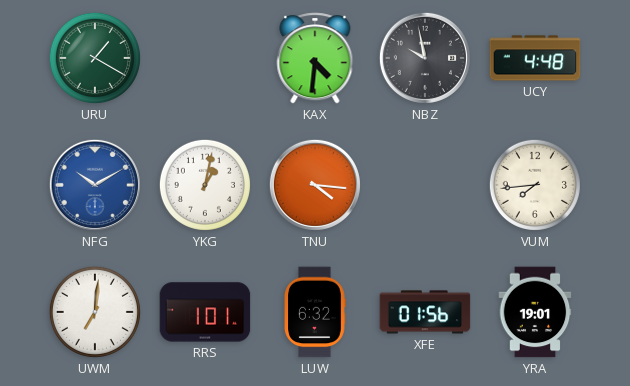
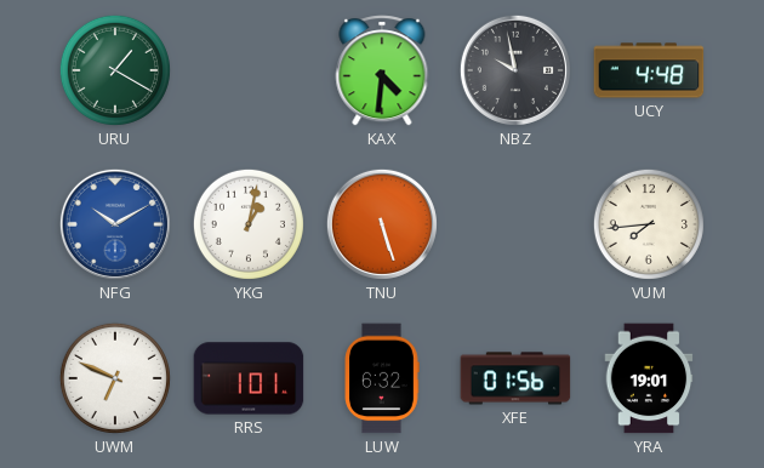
TNU: 4:16 -> 5:27 (382, 224)
UWM: 7:01 -> 6:49 (115, 378)
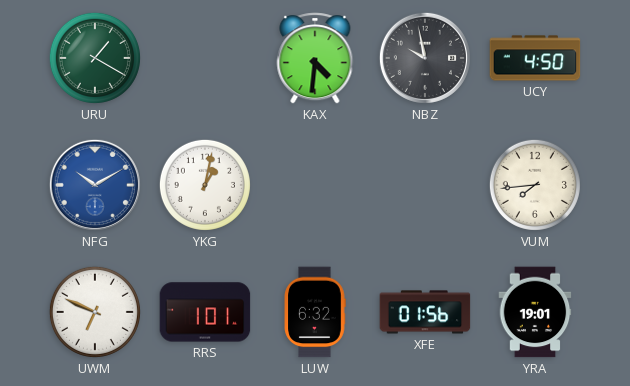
UCY: 4:48 -> 4:50 (535, 58)
TNU: 5:27 -> none (382, 224)
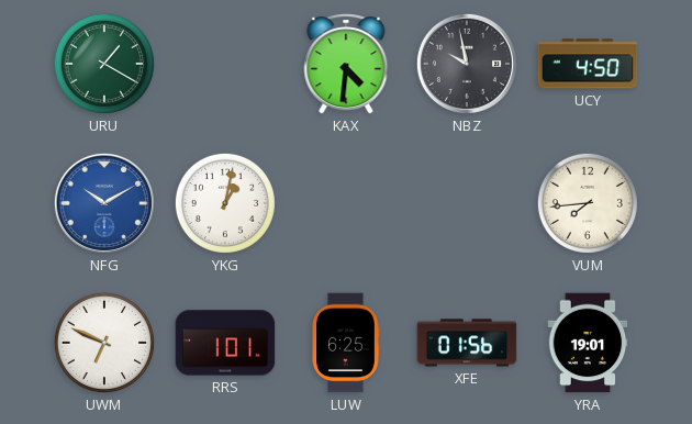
LUW: 6:32 -> 6:25 (346, 343)
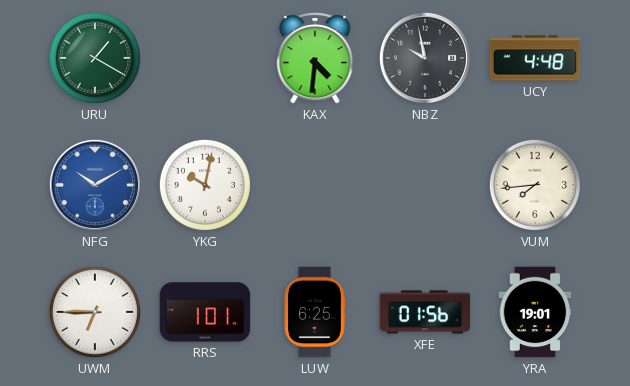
UCY: 4:50 -> 4:48 (535, 58)
YKG: 1:02 -> 10:02 (205, 185)
UWM: 6:49 -> 6:45 (95, 312)
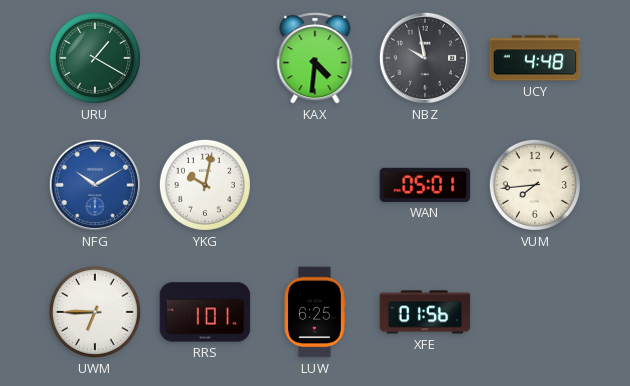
WAN: none -> 05:01 (425, 185)
YRA: 19:01 -> none (535, 312)
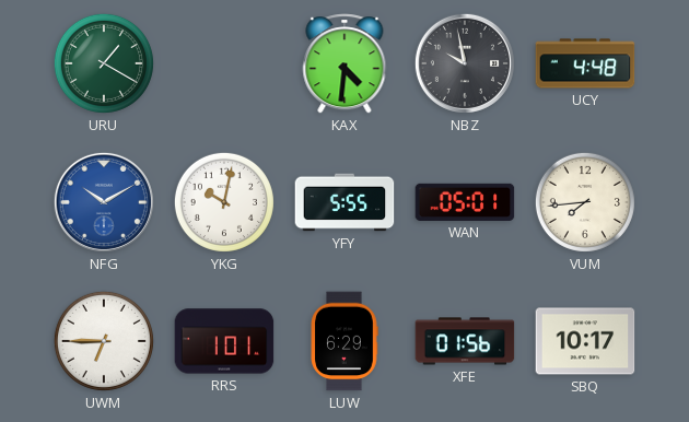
YFY: none -> 5:55 (344, 202)
LUW: 6:25 -> 6:29 (344, 341)
SBQ: none -> 10:17 (585, 341)
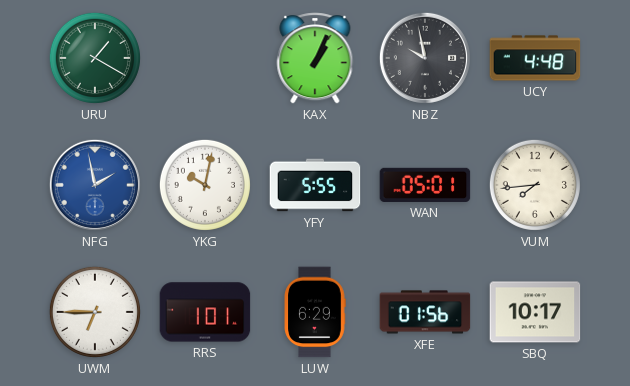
KAX: 4:31 -> 1:04 (315, 58)
NFG: 10:10 -> 1:58 (95, 185)
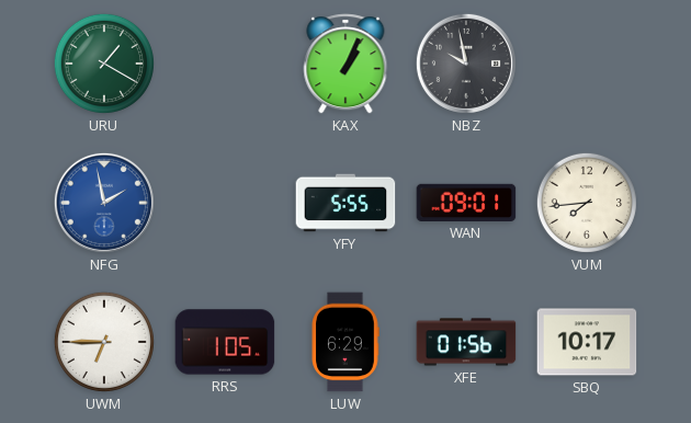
UCY: 4:48 -> none (535, 58)
YKG: 10:02 -> none (205, 185)
WAN: 05:01 -> 09:01 (466, 203)
RRS: 1:01 -> 1:05 (225, 342)
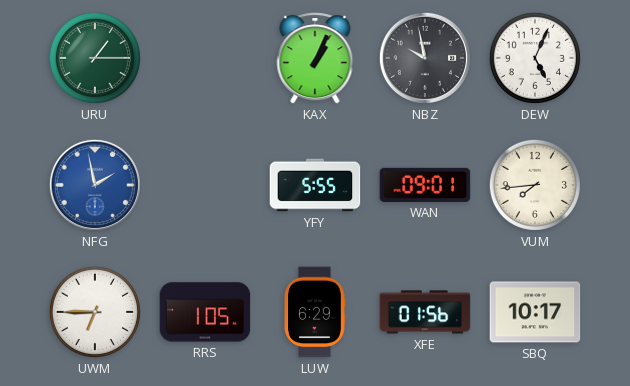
URU: 1:20 -> 1:15 (95, 58)
DEW: none -> 5:04 (535, 58)
